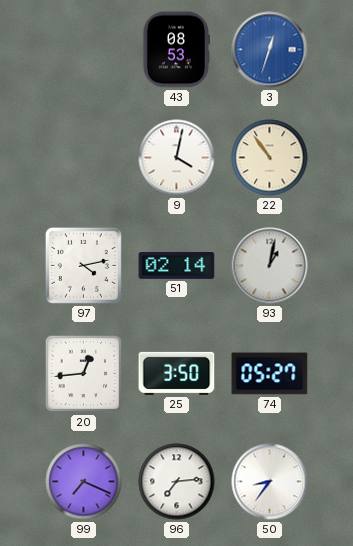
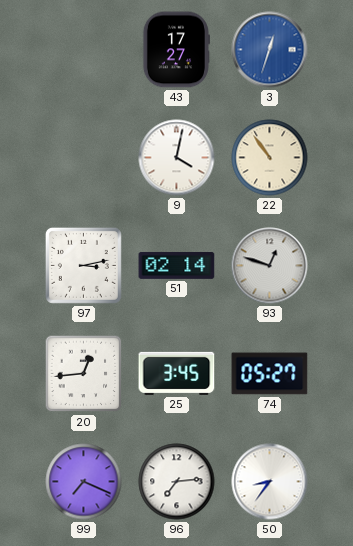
43: 08:53 -> 17:27 (176, 50)
97: 4:13 -> 3:13 (83, 265)
93: 1:02 -> 12:48 (270, 266)
25: 3:50 -> 3:45 (177, 373)
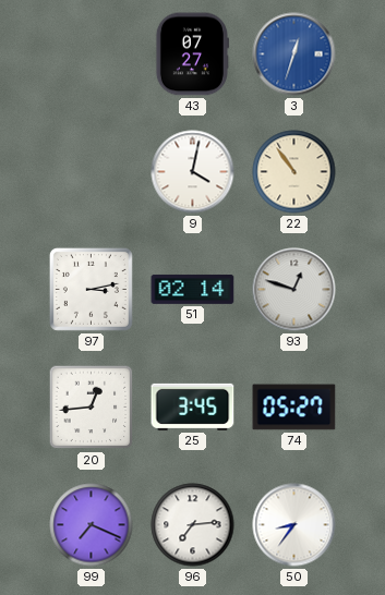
43: 17:27 -> 07:27 (192, 54)
